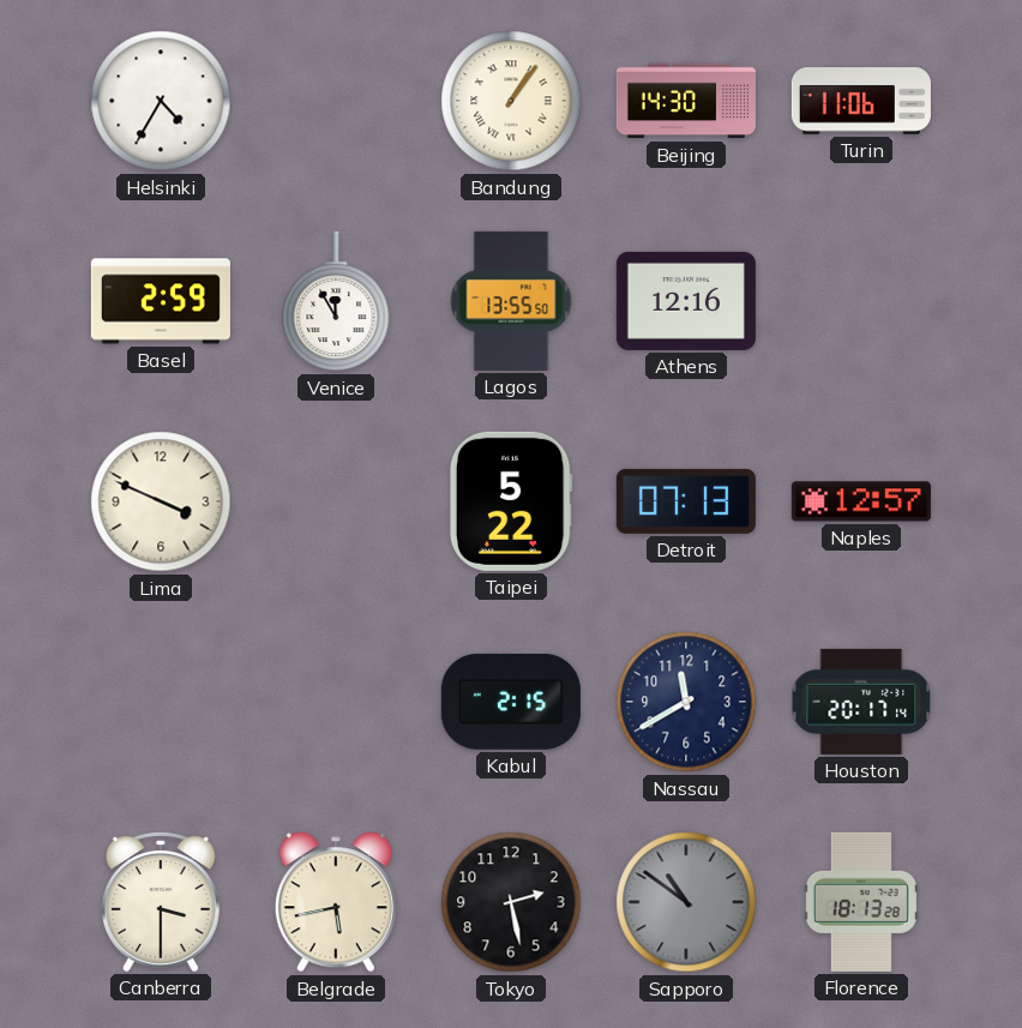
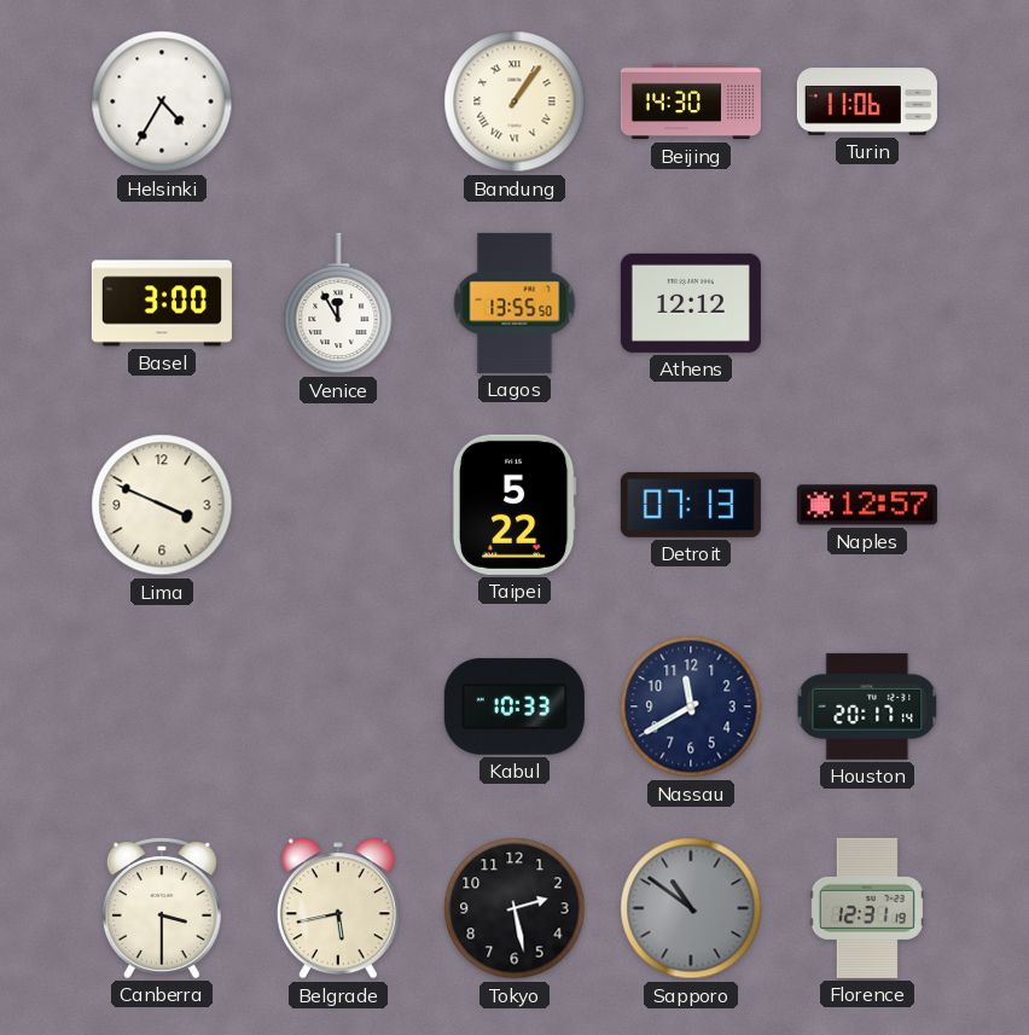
Basel: 2:59 -> 3:00 (162, 303)
Athens: 12:16 -> 12:12 (691, 303)
Kabul: 2:15 -> 10:33 (514, 707)
Florence: 18:13 -> 12:31 (867, 908)
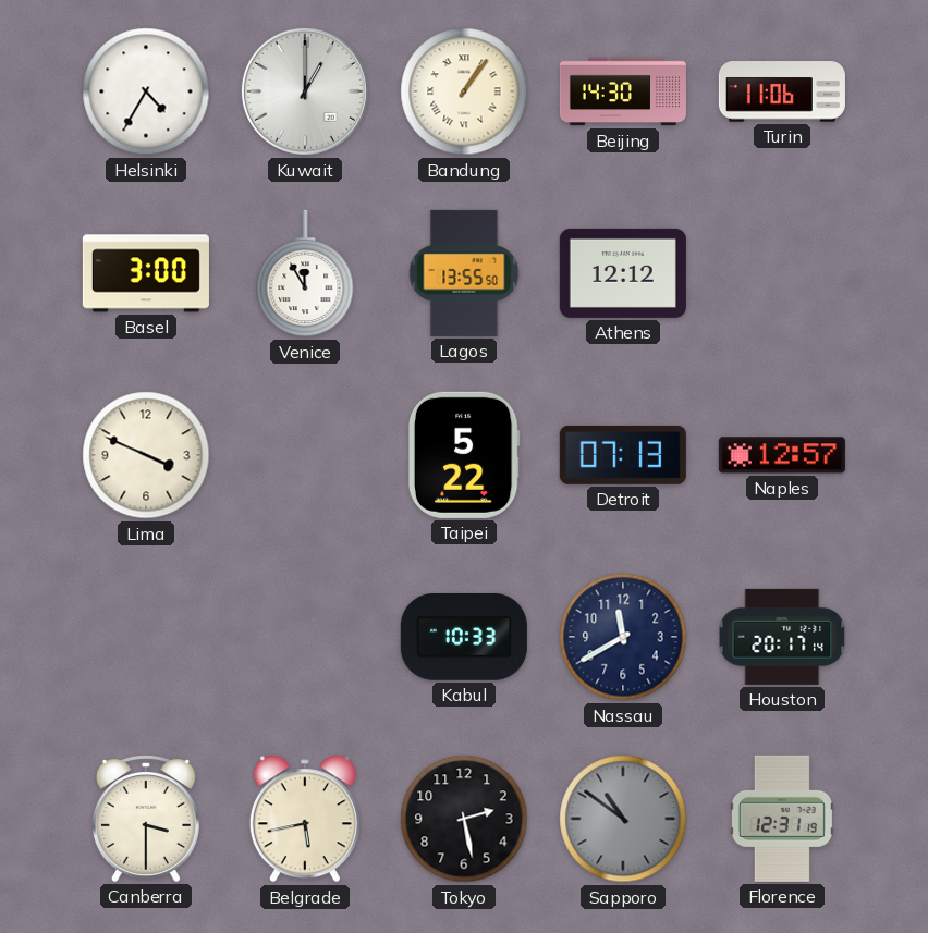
Kuwait: none -> 1:00 (305, 91)
